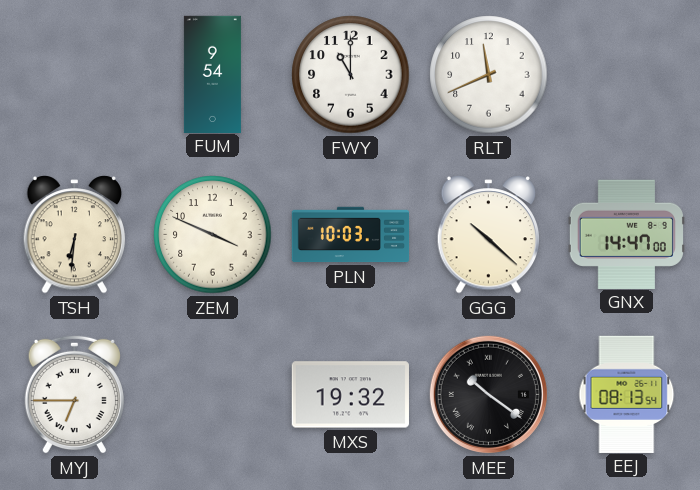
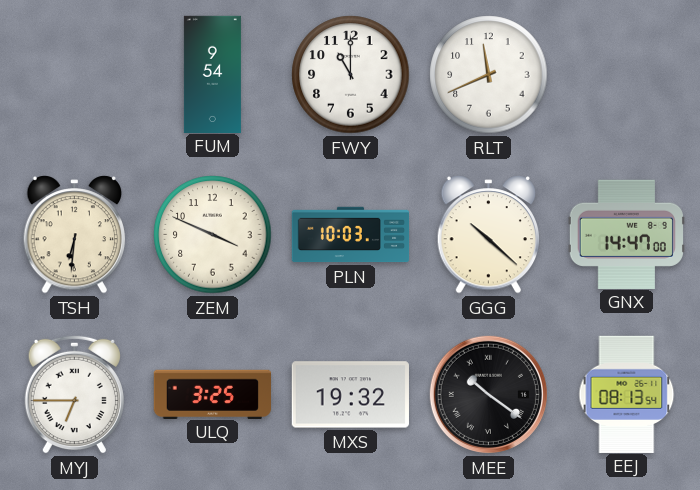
ULQ: none -> 3:25 (212, 394)
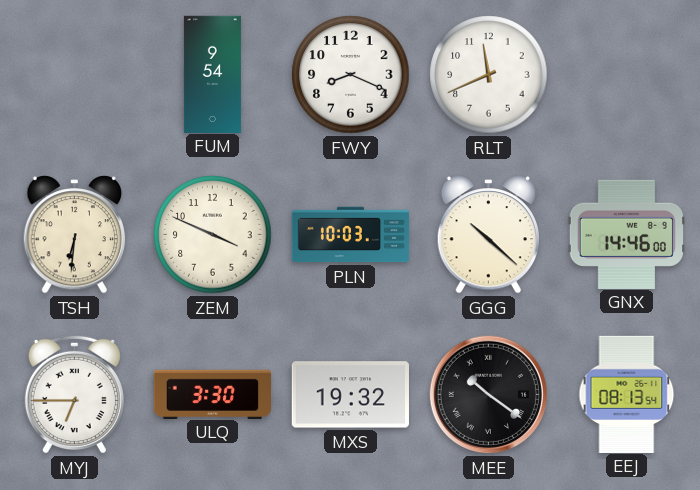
FWY: 11:00 -> 8:19 (351, 75)
GNX: 14:47 -> 14:46 (626, 234)
ULQ: 3:25 -> 3:30 (212, 394)
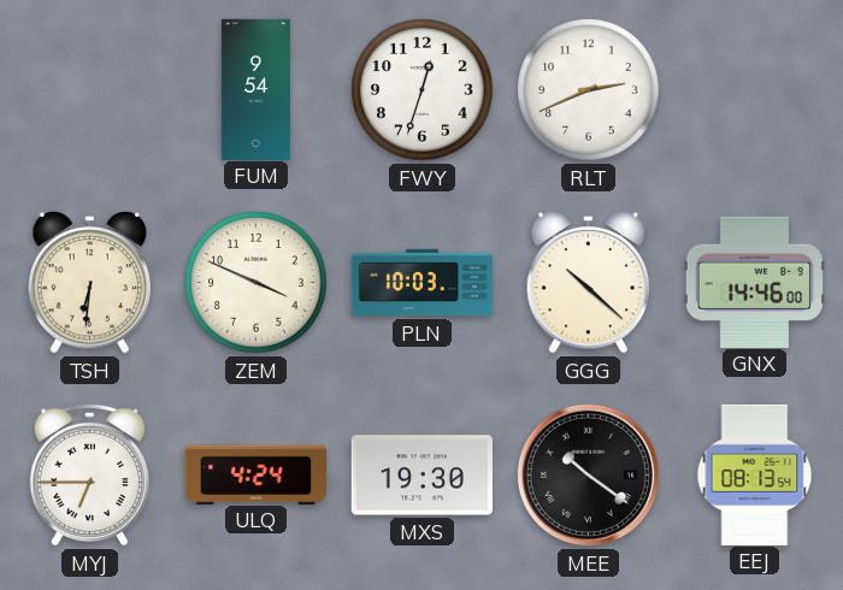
FWY: 8:19 -> 12:33 (423, 90)
RLT: 11:41 -> 2:41 (589, 90)
ULQ: 3:30 -> 4:24 (255, 474)
MXS: 19:32 -> 19:30 (421, 476)
